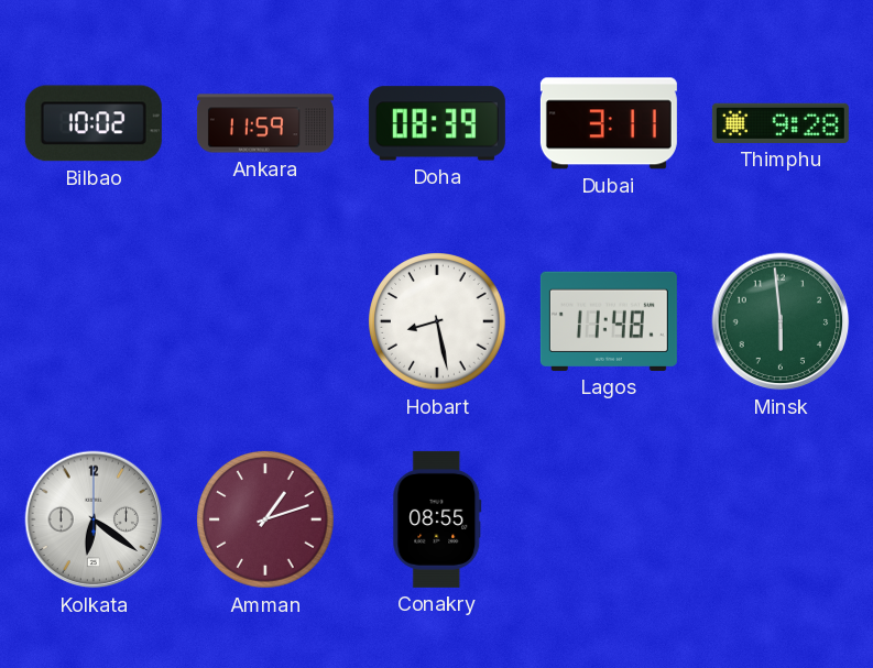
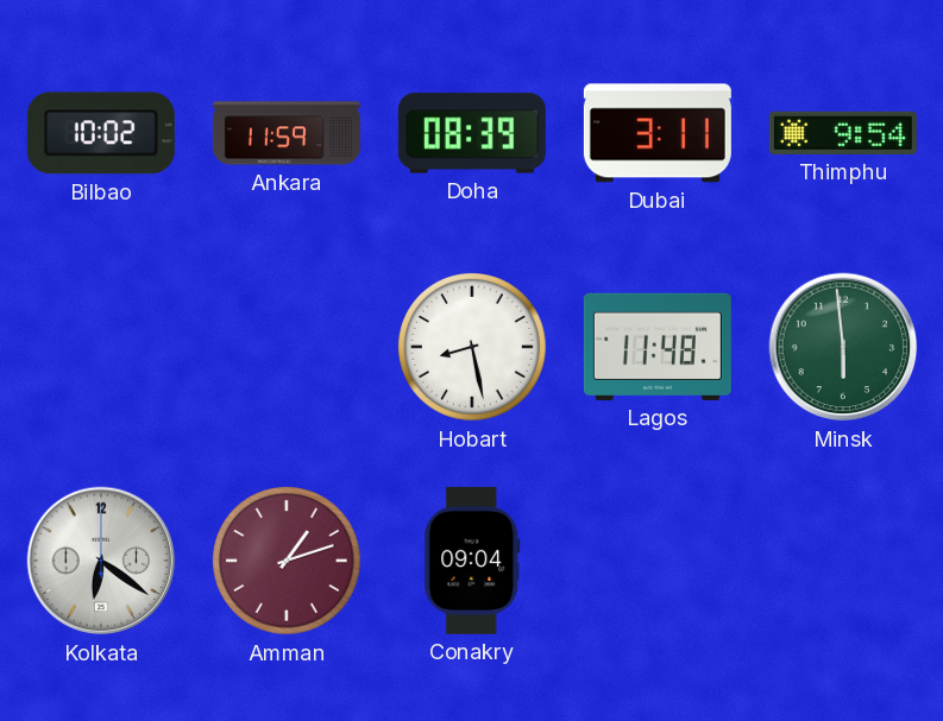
Thimphu: 9:28 -> 9:54 (843, 133)
Conakry: 08:55 -> 09:04 (472, 561)
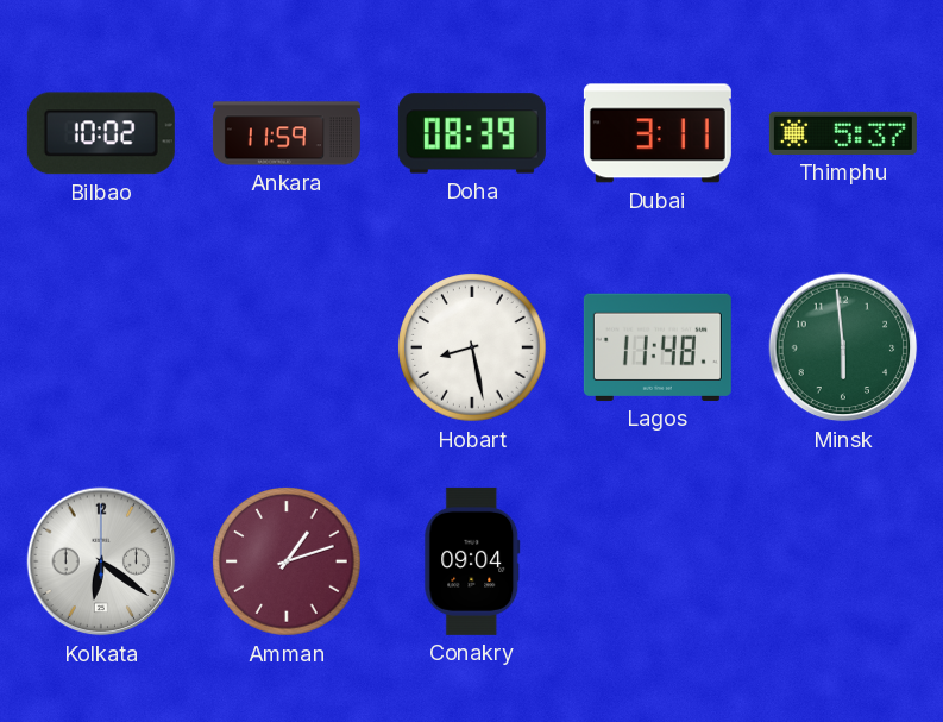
Thimphu: 9:54 -> 5:37 (843, 133)
